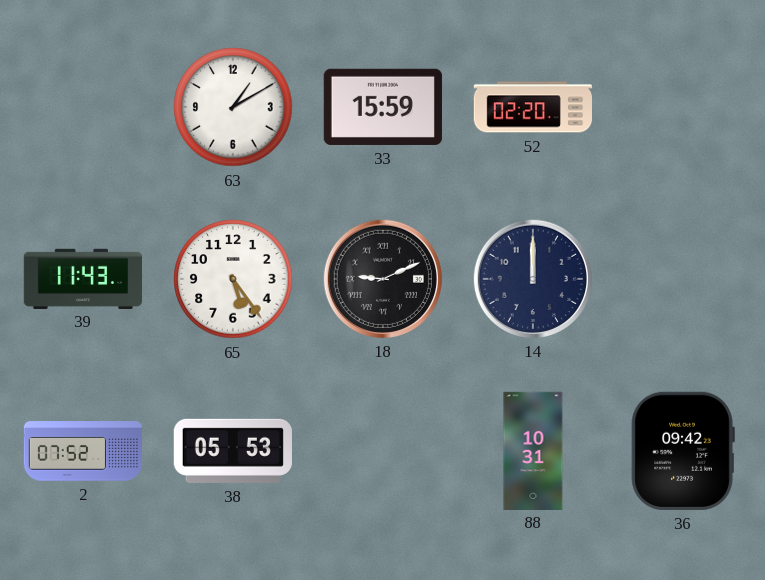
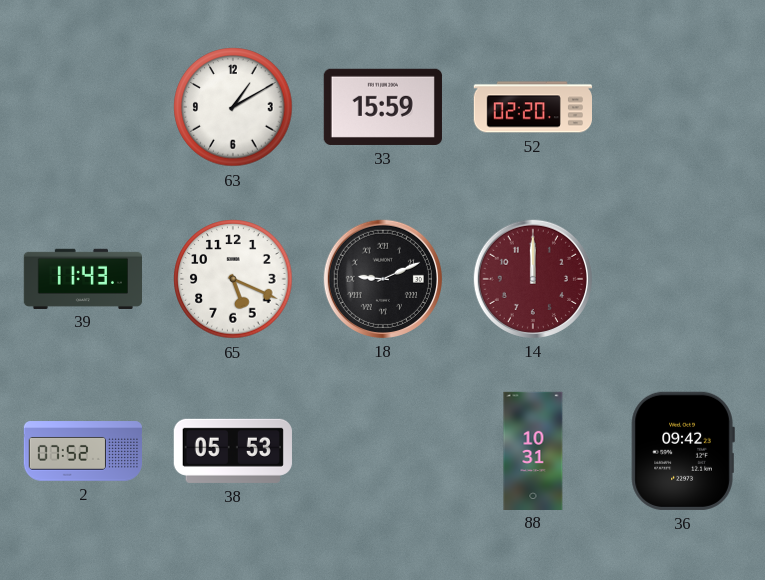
65: 5:24 -> 5:19 (233, 279)
14 dial: navy -> burgundy (533, 279)
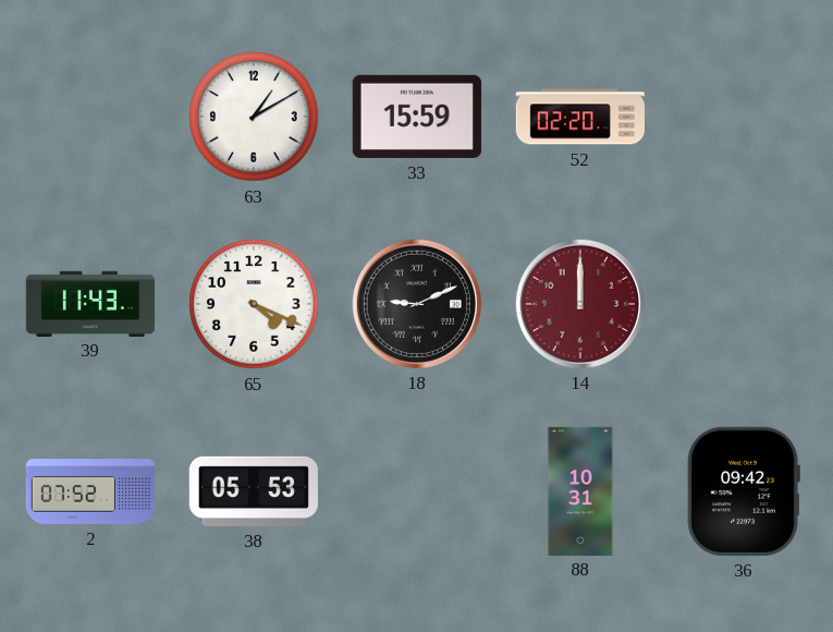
65: 5:19 -> 4:19 (254, 304)
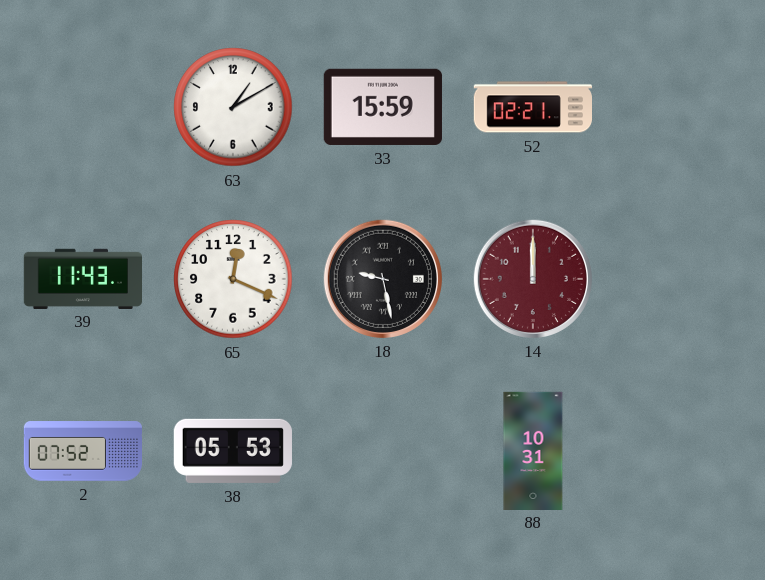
52: 02:20 -> 02:21 (532, 107)
65: 4:19 -> 12:19 (233, 279)
18: 9:11 -> 9:28 (383, 279)
36: 09:42 -> none (744, 491)
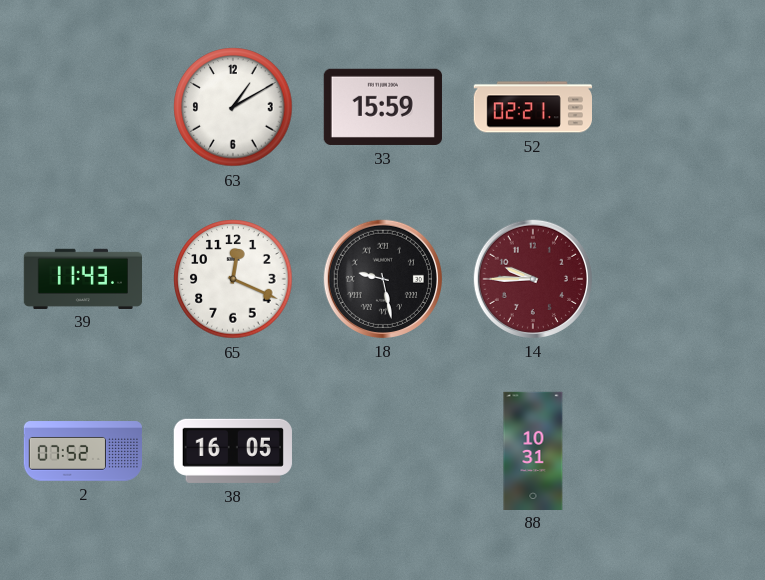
14: 12:00 -> 9:45 (533, 279)
38: 05:53 -> 16:05 (233, 451)
